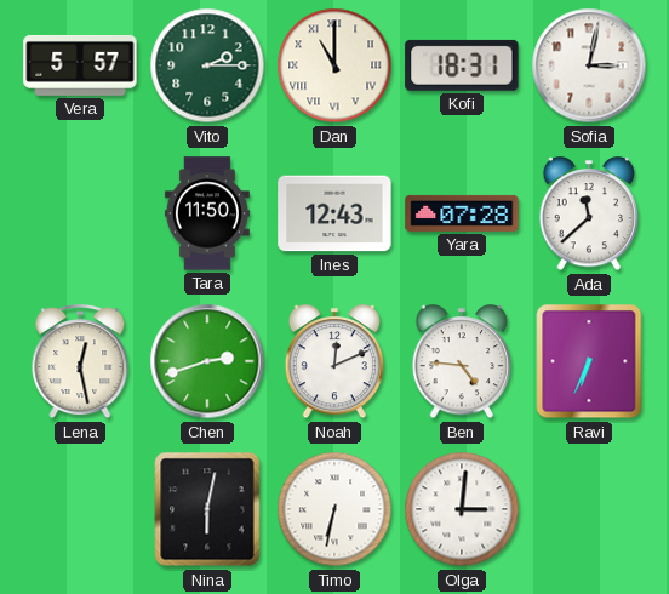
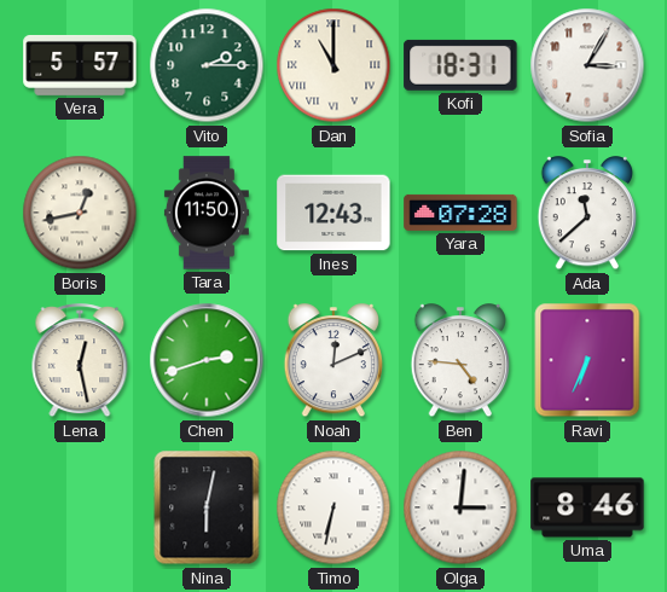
Sofia: 3:02 -> 3:05 (587, 65)
Boris: none -> 12:43 (80, 213)
Uma: none -> 8:46 (587, 507)
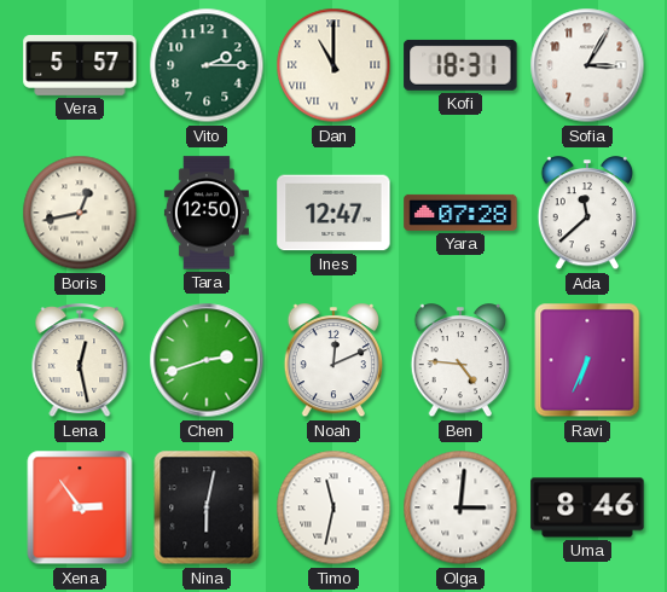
Tara: 11:50 -> 12:50 (207, 213)
Ines: 12:43 -> 12:47 (333, 213)
Xena: none -> 2:54 (80, 507)
Timo: 6:32 -> 11:32 (333, 507)
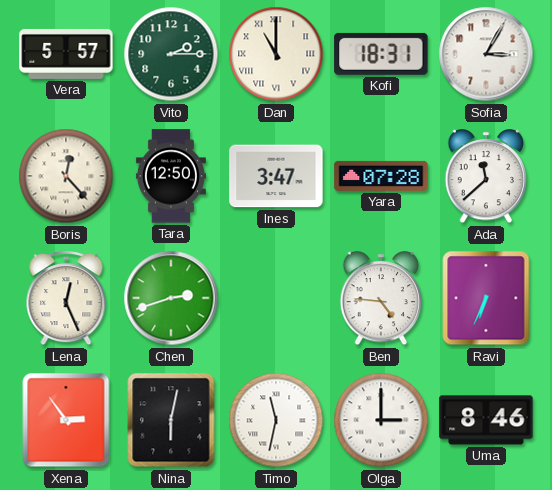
Boris: 12:43 -> 12:23 (66, 176)
Ines: 12:47 -> 3:47 (276, 176)
Lena: 12:28 -> 12:26 (66, 299)
Noah: 12:11 -> none (333, 361)
Olga: 3:01 -> 3:00 (381, 420)
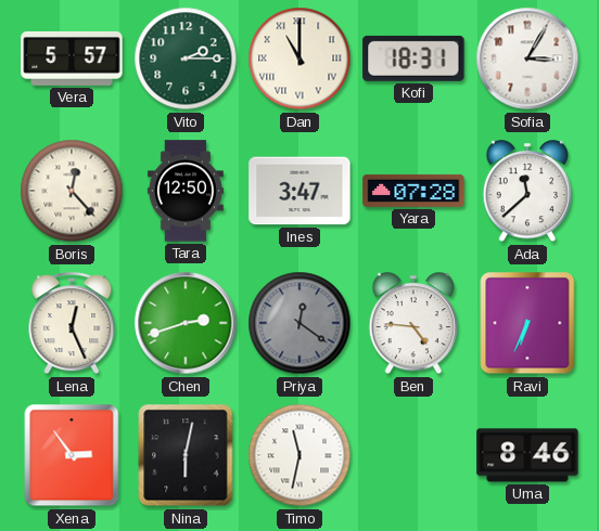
Priya: none -> 12:21 (299, 323)
Olga: 3:00 -> none (381, 420)
